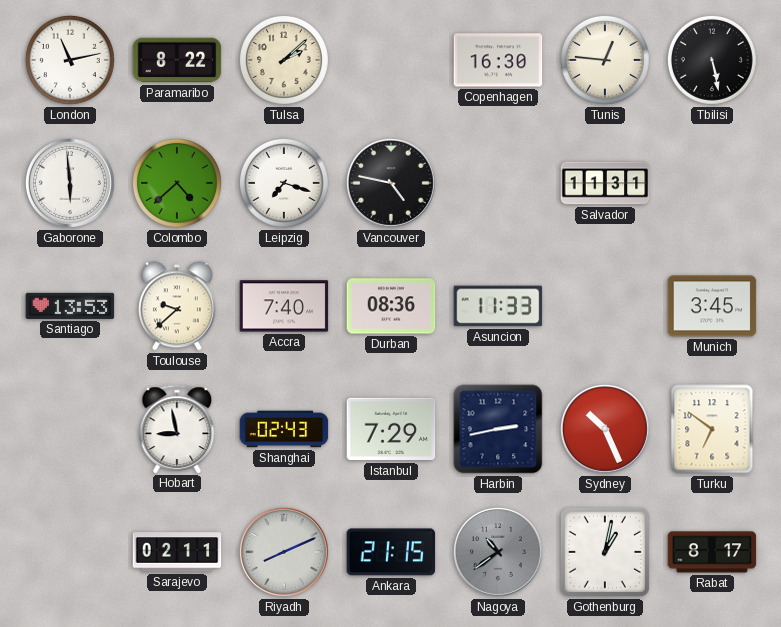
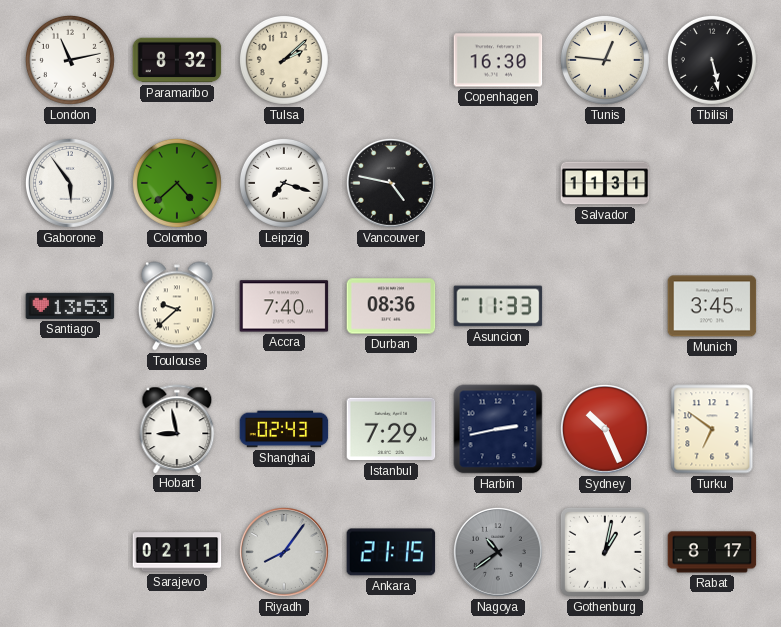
Paramaribo: 8:22 -> 8:32 (177, 60)
Gaborone: 5:59 -> 5:54 (70, 183)
Riyadh: 8:11 -> 8:06 (284, 552)
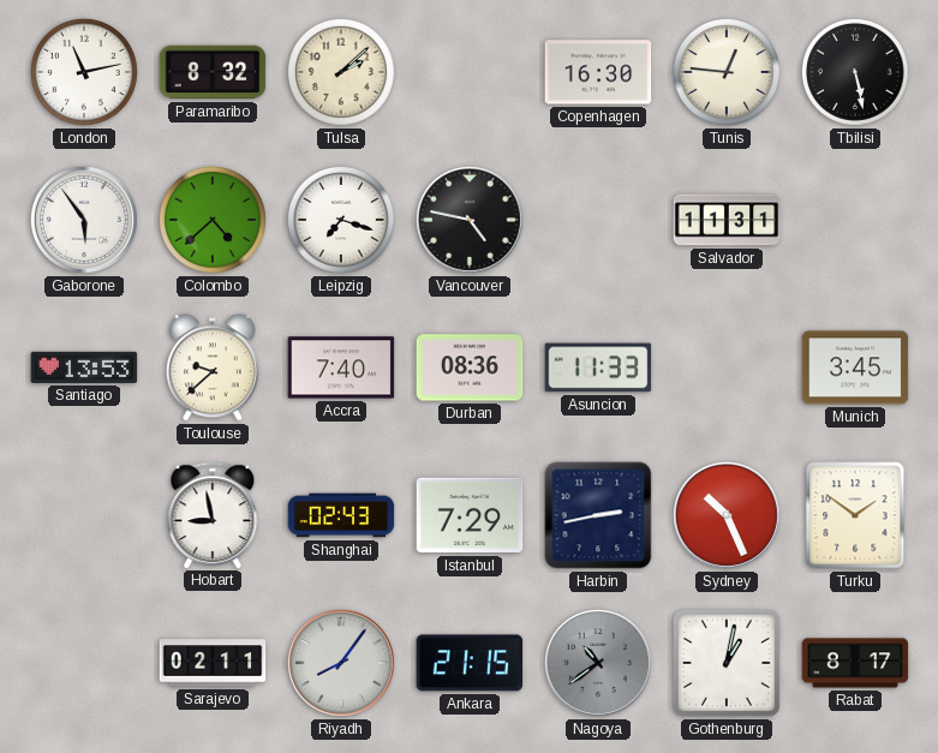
Turku: 6:51 -> 1:51 (855, 515)
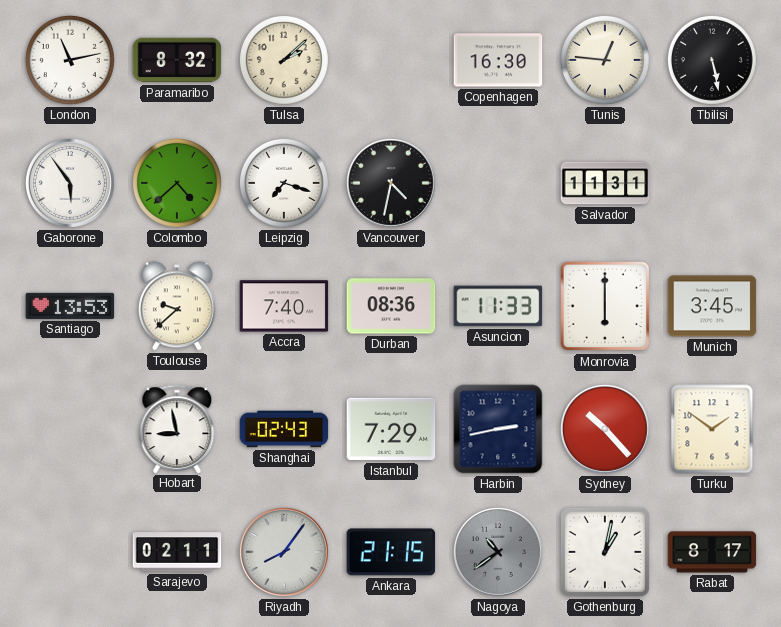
Vancouver: 4:47 -> 4:32 (391, 183)
Monrovia: none -> 6:00 (605, 306)
Sydney: 10:26 -> 10:23 (605, 429)
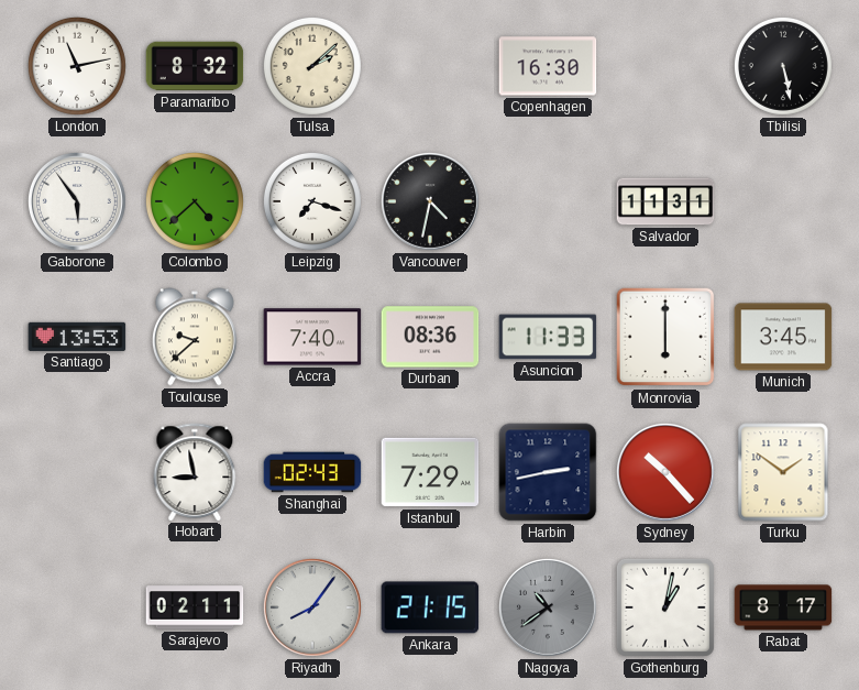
Tunis: 12:46 -> none (605, 60)
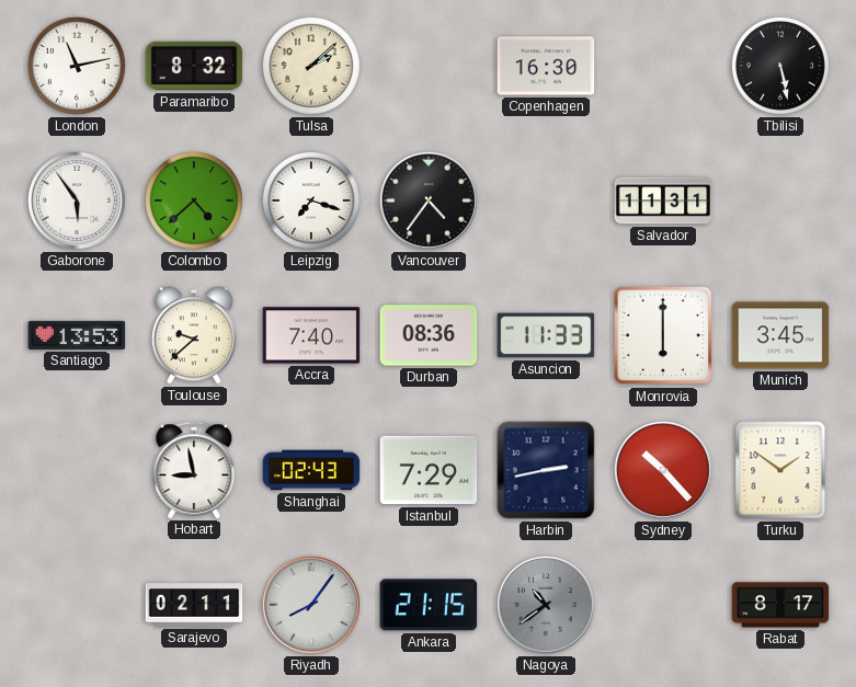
Vancouver: 4:32 -> 4:36 (429, 201)
Gothenburg: 1:02 -> none (665, 607)
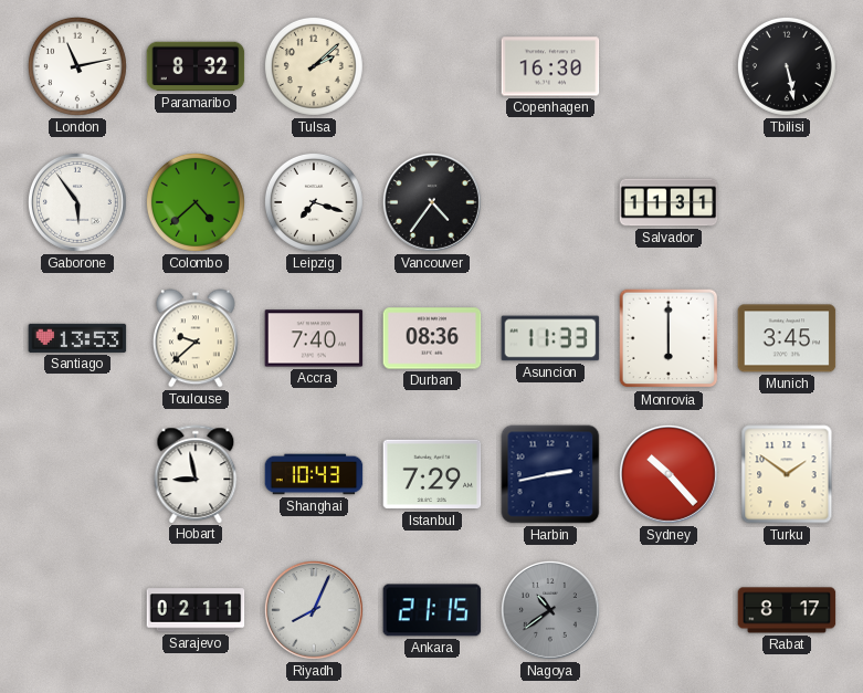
Shanghai: 02:43 -> 10:43 (314, 474)
Riyadh: 8:06 -> 8:04 (314, 610)
